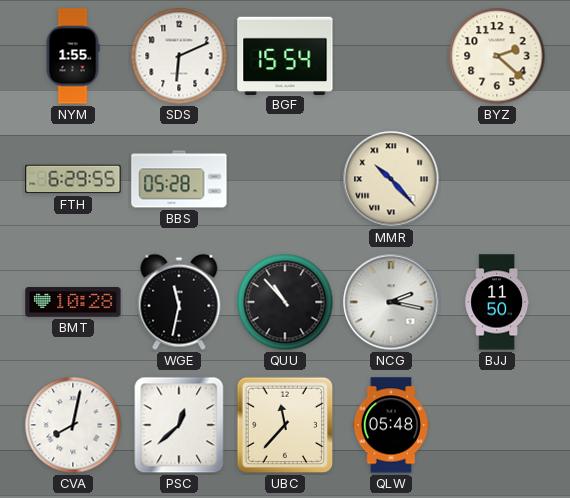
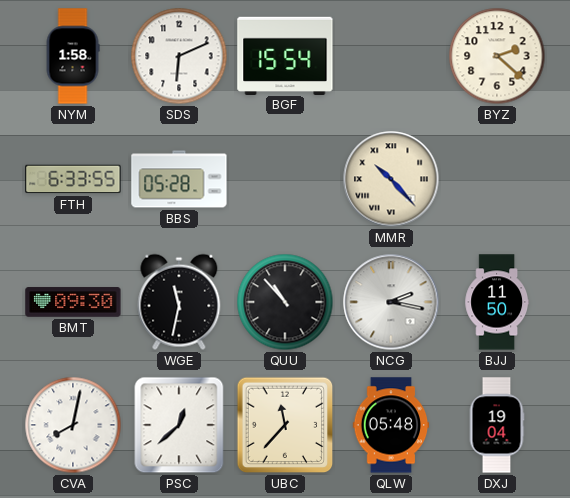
NYM: 1:55 -> 1:58 (73, 56)
FTH: 6:29 -> 6:33 (73, 179)
BMT: 10:28 -> 09:30 (73, 302)
DXJ: none -> 19:04 (497, 425)
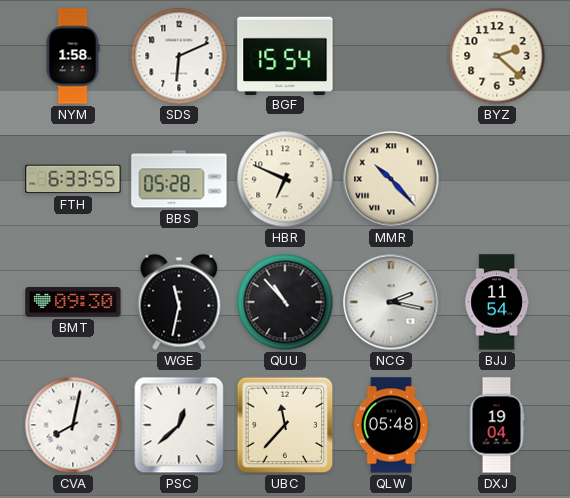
HBR: none -> 6:49 (285, 179)
BJJ: 11:50 -> 11:54 (496, 302)
